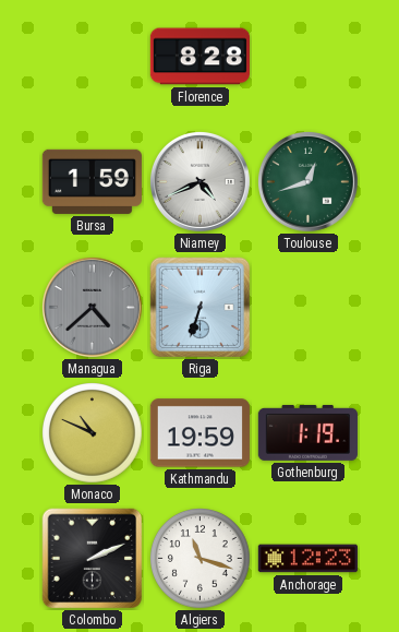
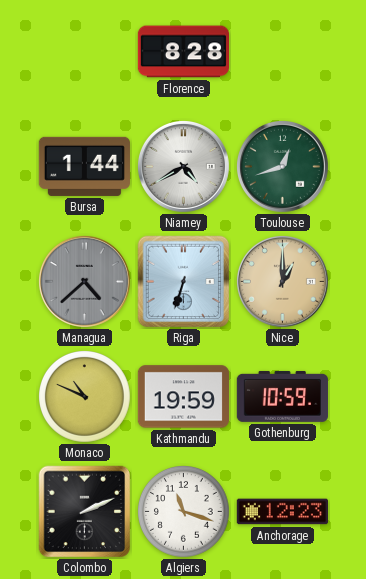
Bursa: 1:59 -> 1:44 (84, 166)
Niamey: 4:41 -> 4:40 (183, 166)
Nice: none -> 1:00 (282, 281)
Gothenburg: 1:19 -> 10:59 (282, 396)
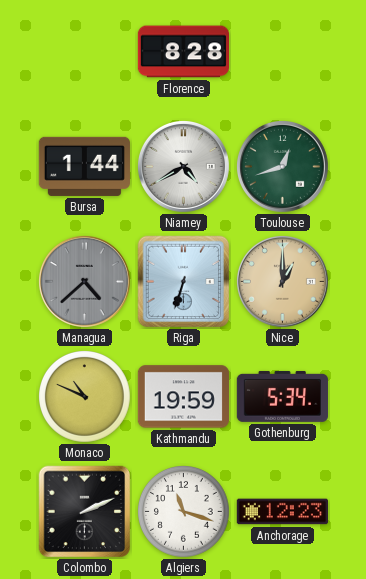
Gothenburg: 10:59 -> 5:34 (282, 396)
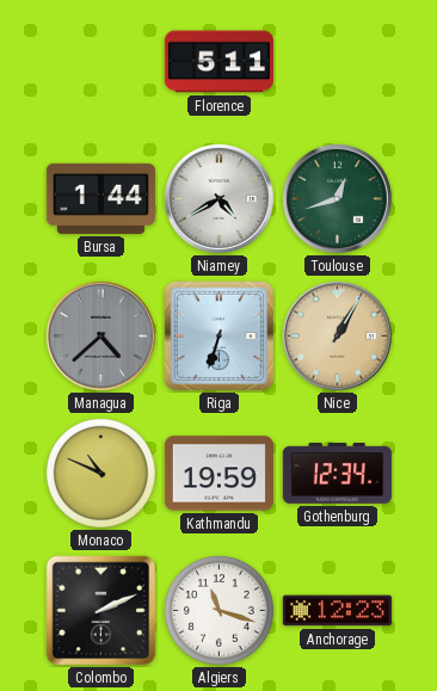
Florence: 8:28 -> 5:11 (219, 62)
Nice: 1:00 -> 1:05 (337, 335)
Gothenburg: 5:34 -> 12:34 (337, 473)
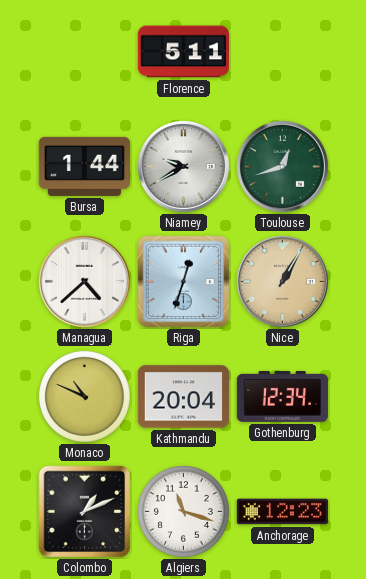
Niamey: 4:40 -> 9:40 (183, 166)
Managua dial: grey -> white (84, 281)
Riga: 6:33 -> 12:33 (184, 282)
Kathmandu: 19:59 -> 20:04 (183, 397)
Colombo: 2:11 -> 1:11 (85, 512)
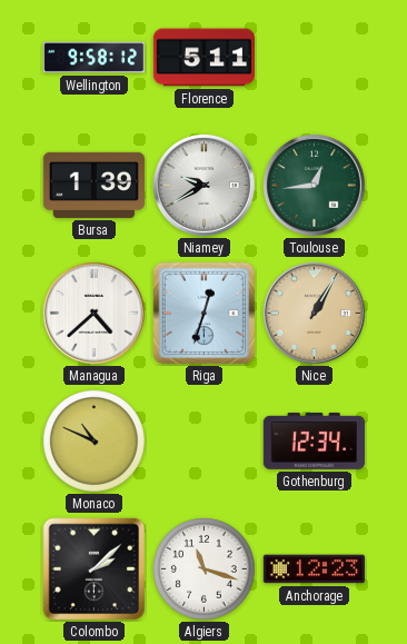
Wellington: none -> 9:58 (93, 58)
Bursa: 1:44 -> 1:39 (93, 185)
Toulouse: 12:42 -> 12:44 (314, 185)
Kathmandu: 20:04 -> none (183, 397)
Colombo: 1:11 -> 2:08 (95, 569)
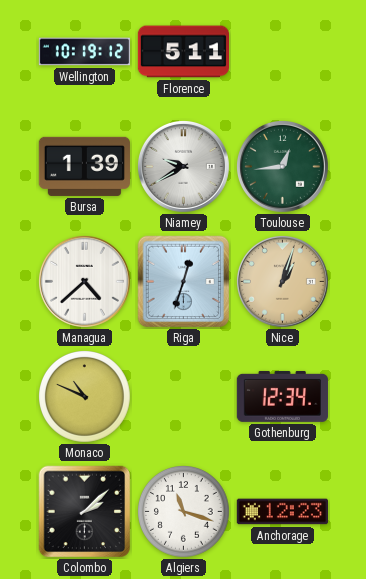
Wellington: 9:58 -> 10:19 (84, 52)
Nice: 1:05 -> 1:03 (282, 281)
